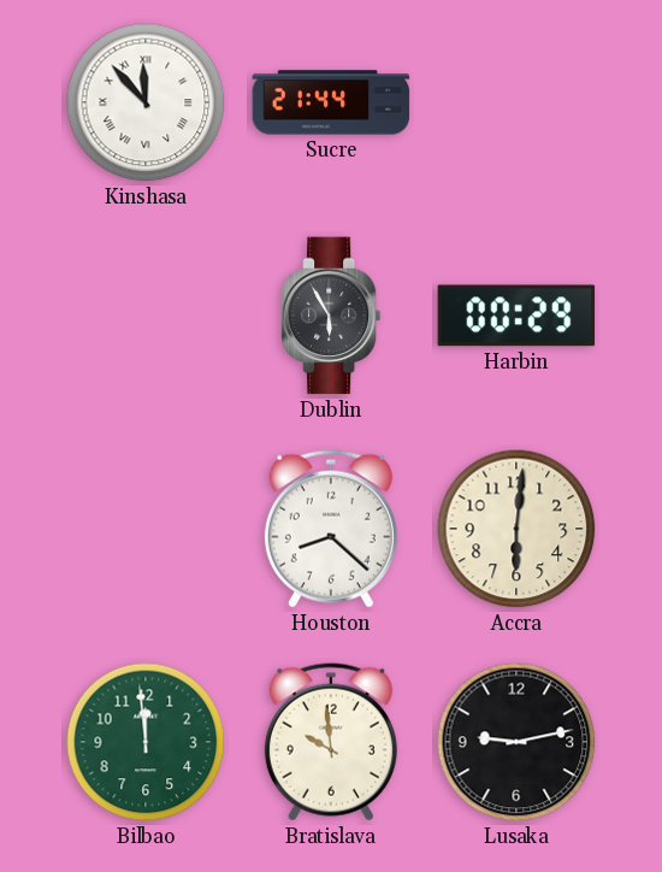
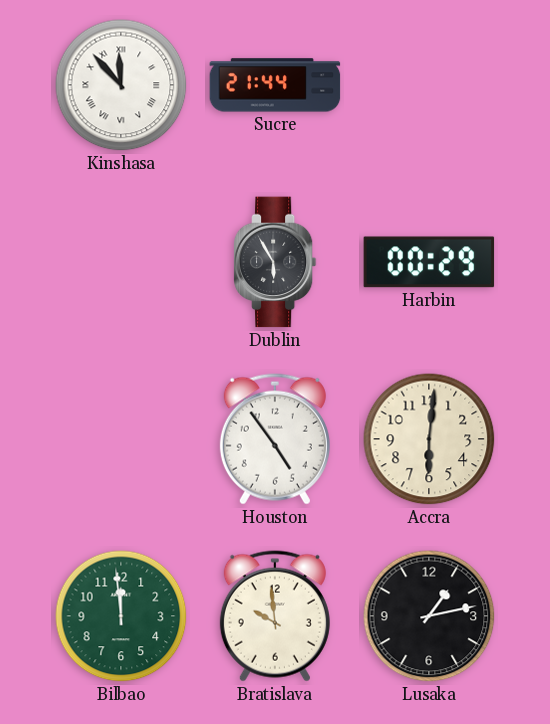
Houston: 8:22 -> 4:54 (275, 439)
Lusaka: 9:13 -> 1:13 (429, 616)
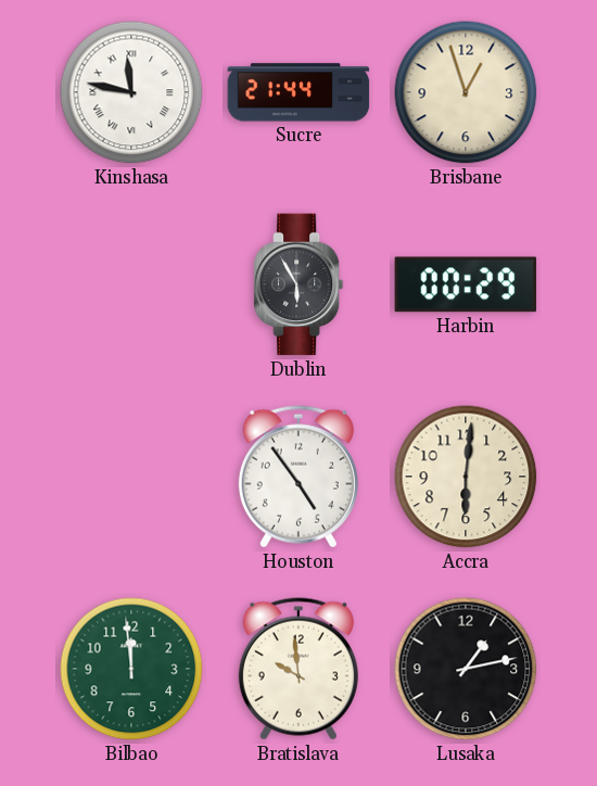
Kinshasa: 11:53 -> 11:47 (131, 92)
Brisbane: none -> 12:57 (466, 92)
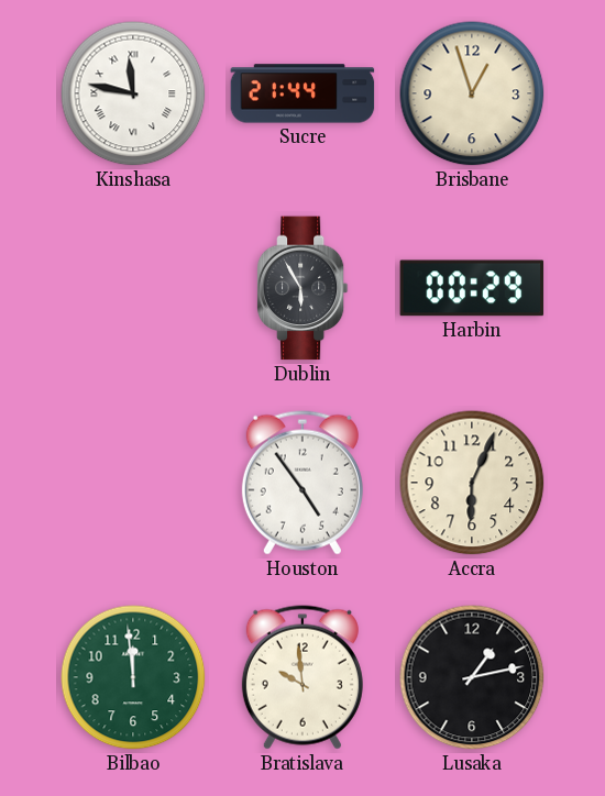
Accra: 6:01 -> 6:04 (472, 483)
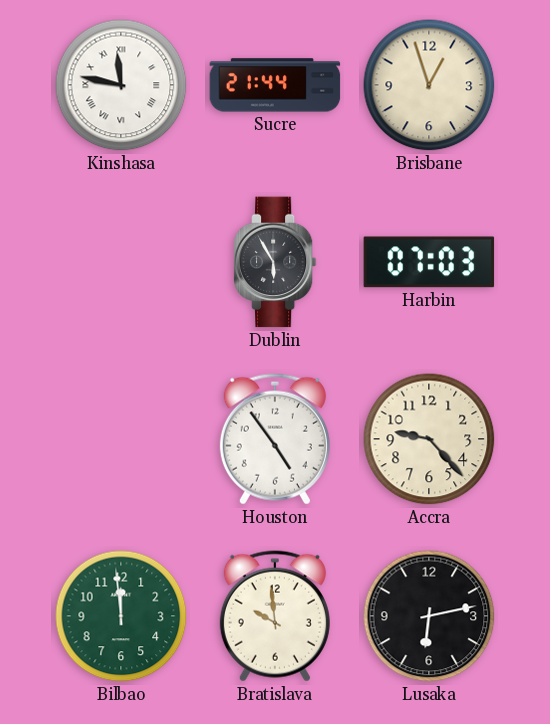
Harbin: 00:29 -> 07:03 (429, 262)
Accra: 6:04 -> 9:23 (429, 439)
Lusaka: 1:13 -> 6:13 (429, 616)
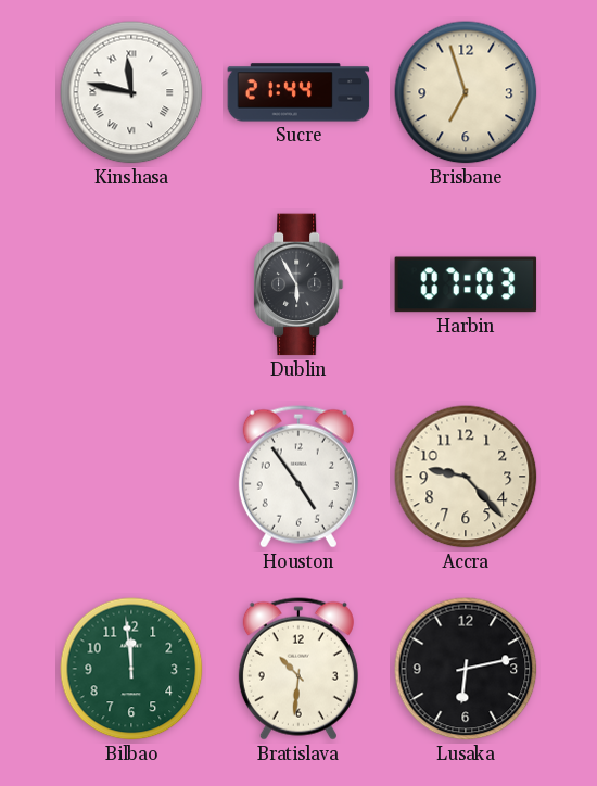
Brisbane: 12:57 -> 6:57 (466, 92)
Bratislava: 9:59 -> 10:31 (298, 669)
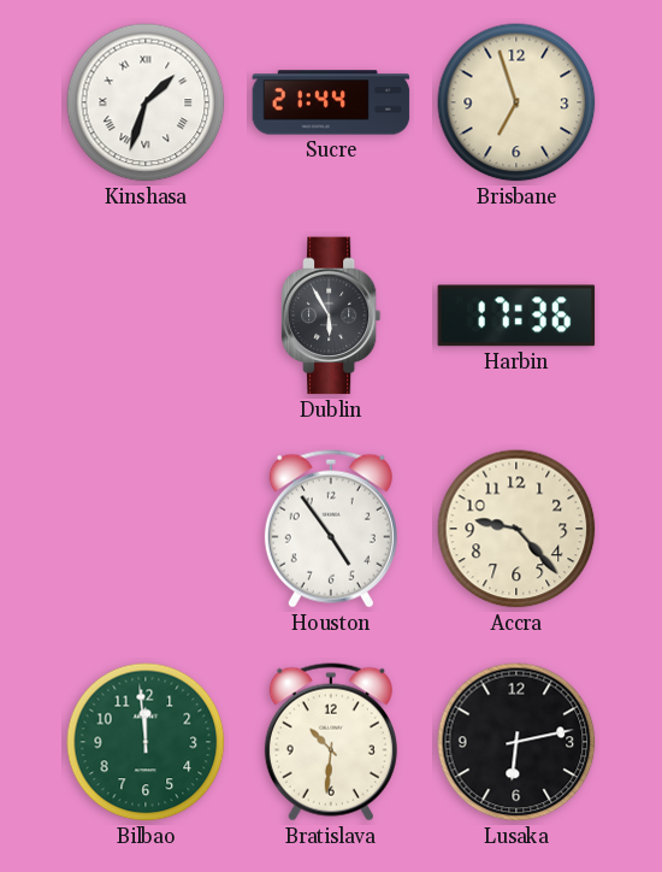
Kinshasa: 11:47 -> 1:33 (146, 102)
Harbin: 07:03 -> 17:36 (516, 316)
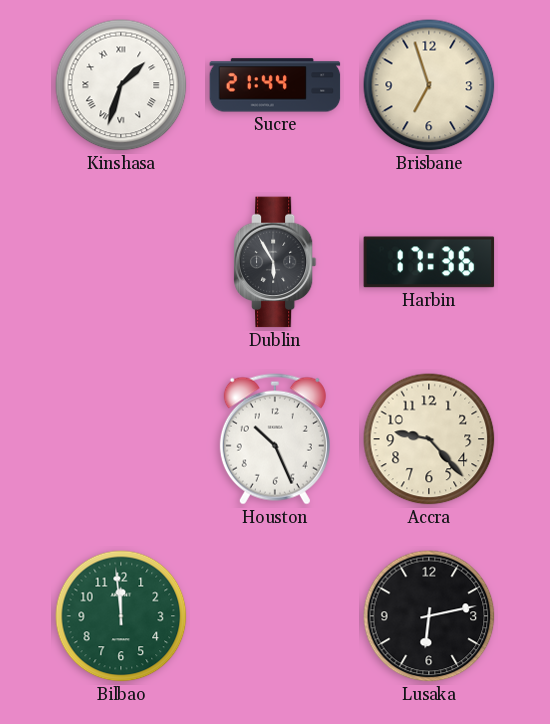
Houston: 4:54 -> 10:26 (275, 439)
Bratislava: 10:31 -> none (331, 742)
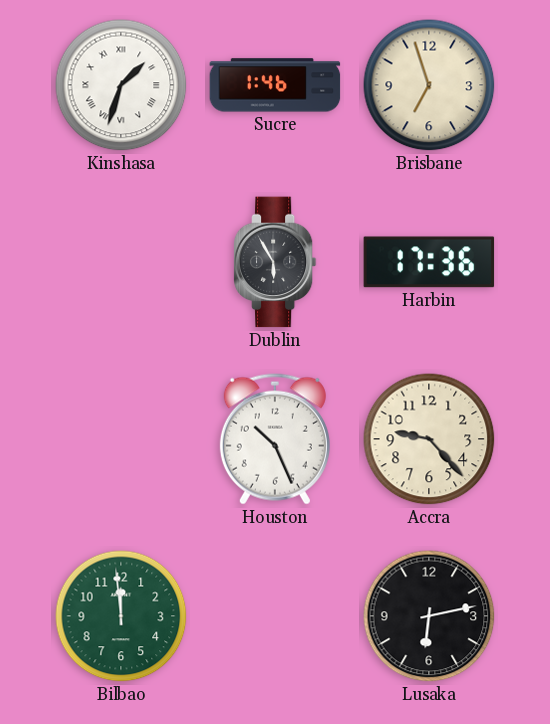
Sucre: 21:44 -> 1:46 (275, 85)
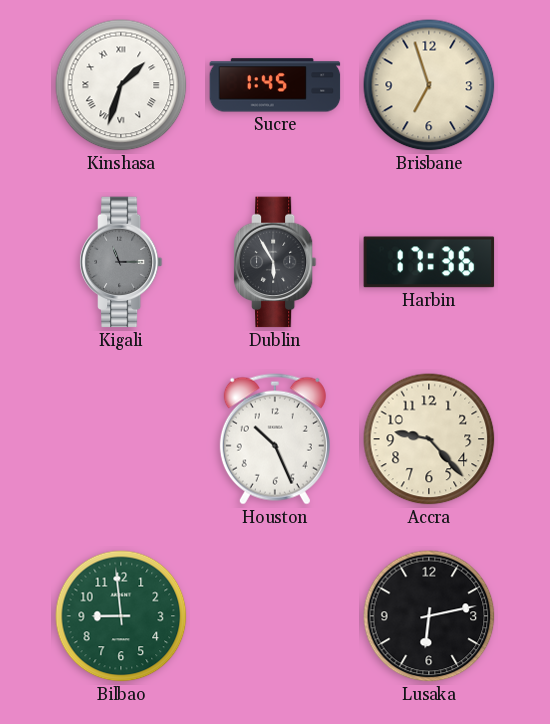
Sucre: 1:46 -> 1:45 (275, 85)
Kigali: none -> 11:15 (121, 262)
Bilbao: 11:59 -> 8:59 (121, 616)
